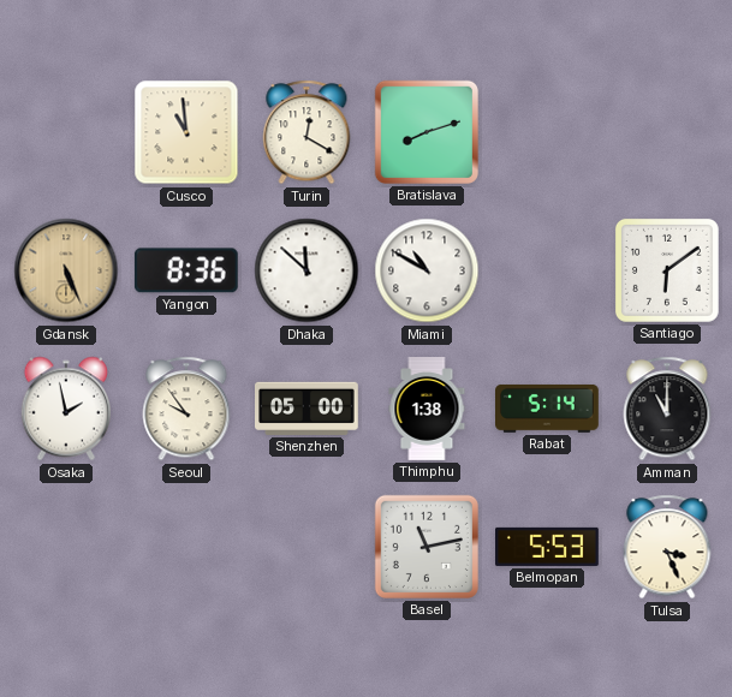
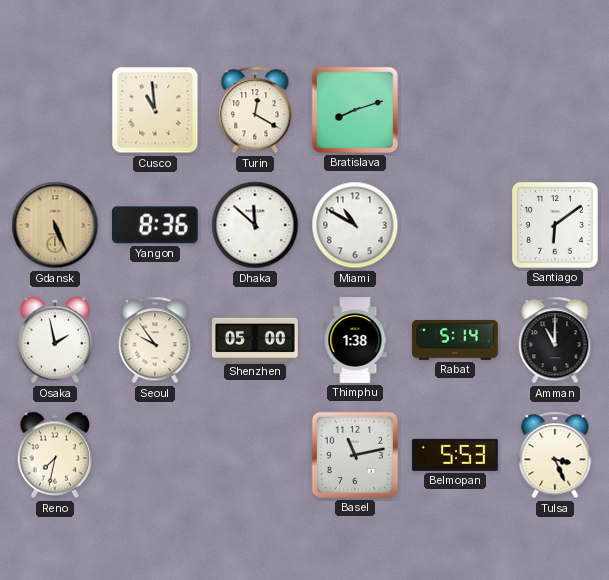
Reno: none -> 7:32 (54, 455)
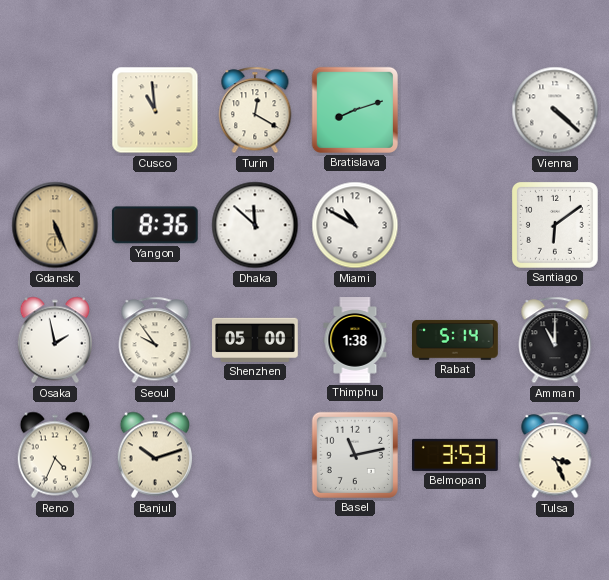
Vienna: none -> 4:22 (555, 110)
Reno: 7:32 -> 4:34 (54, 455)
Banjul: none -> 10:12 (154, 455)
Belmopan: 5:53 -> 3:53 (456, 455)
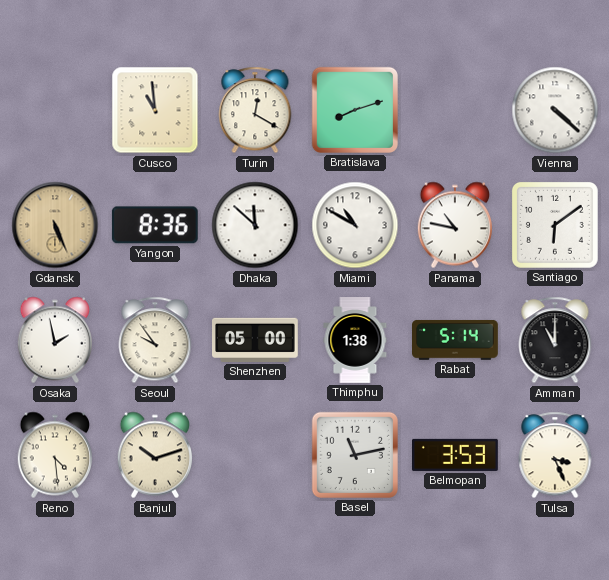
Panama: none -> 10:47 (454, 225)
Reno: 4:34 -> 4:29 (54, 455)
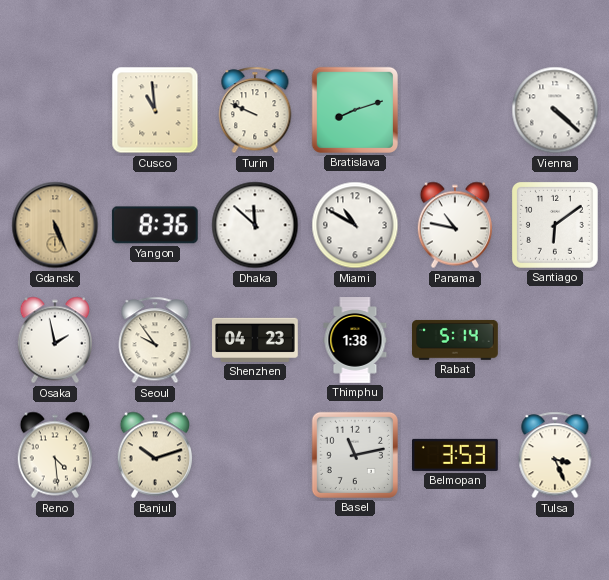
Turin: 12:20 -> 9:49 (255, 110)
Shenzhen: 05:00 -> 04:23 (256, 340)
Amman: 11:00 -> none (555, 340)
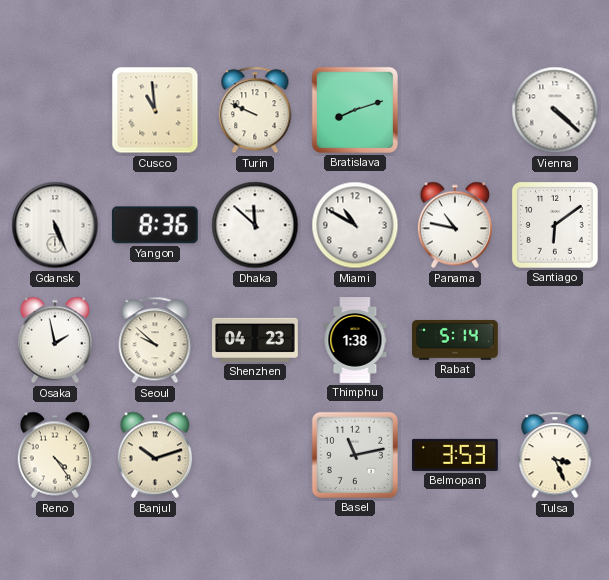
Gdansk dial: champagne -> white (55, 225)
Seoul: 9:54 -> 9:52 (155, 340)
Reno: 4:29 -> 4:24 (54, 455)
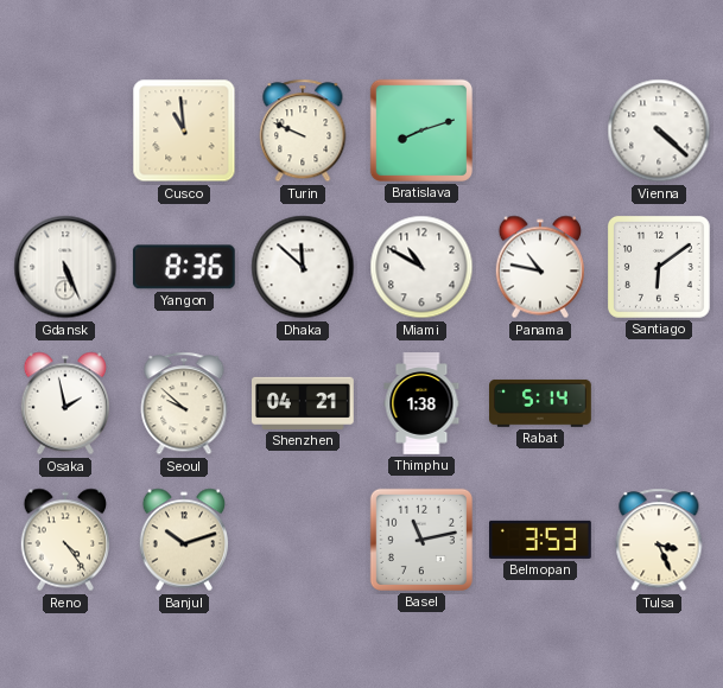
Shenzhen: 04:23 -> 04:21 (304, 403)
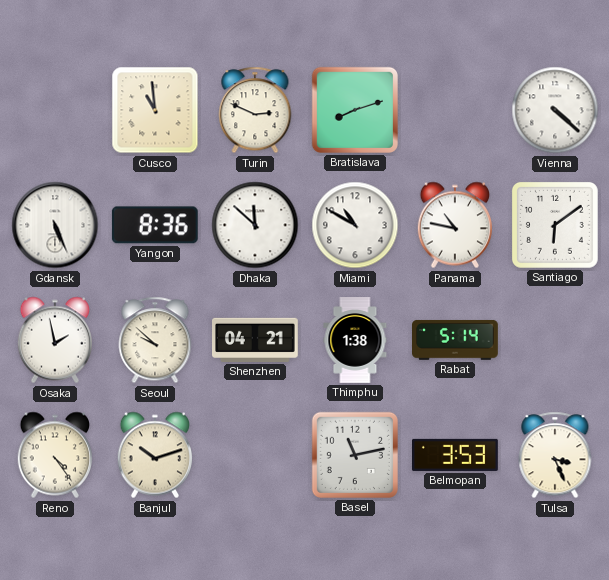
Turin: 9:49 -> 2:49 (255, 110)
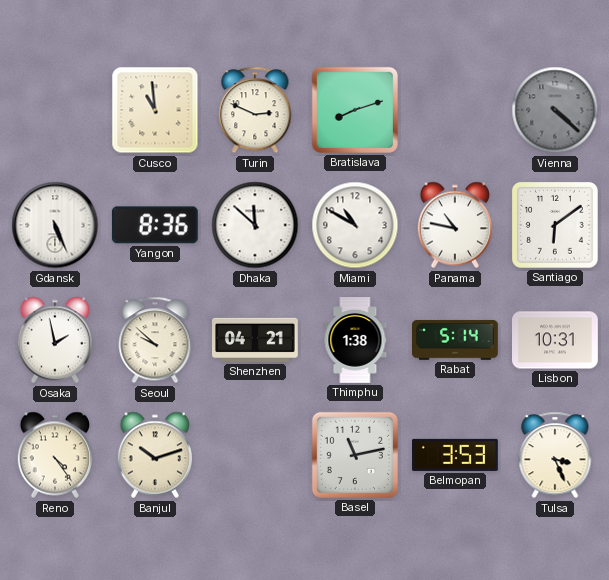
Vienna dial: white -> grey (555, 110)
Lisbon: none -> 10:31 (556, 340)
